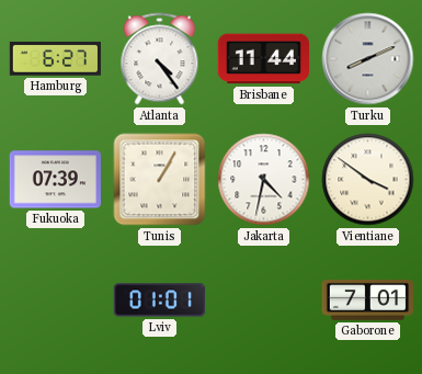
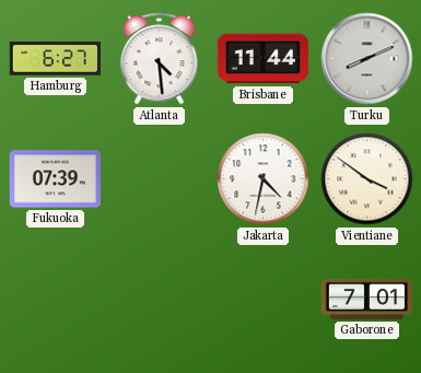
Atlanta: 4:24 -> 4:29 (160, 59)
Tunis: 1:05 -> none (160, 180)
Lviv: 01:01 -> none (159, 301)
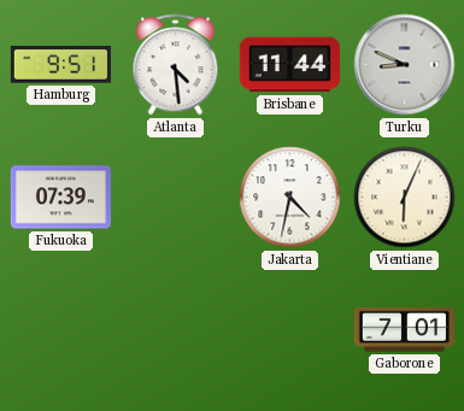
Hamburg: 6:27 -> 9:51 (60, 65)
Turku: 8:11 -> 8:49 (405, 65)
Vientiane: 3:51 -> 6:04 (405, 198)
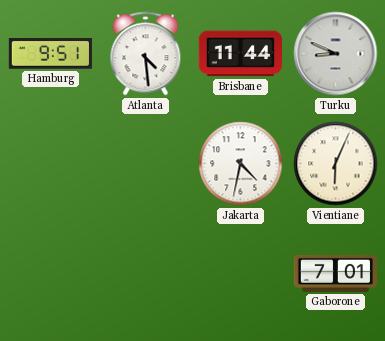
Fukuoka: 07:39 -> none (60, 198)
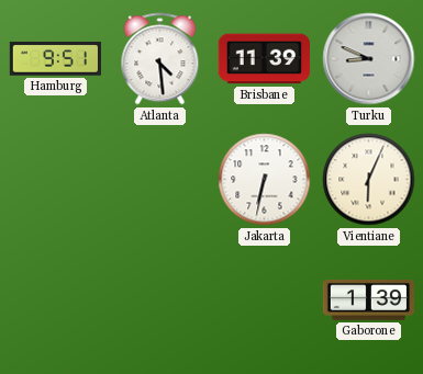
Brisbane: 11:44 -> 11:39 (264, 59)
Jakarta: 4:32 -> 6:32 (265, 180)
Gaborone: 7:01 -> 1:39 (368, 299)
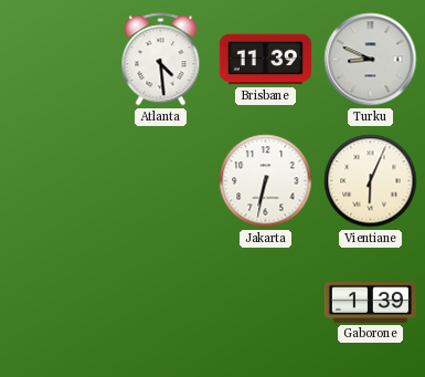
Hamburg: 9:51 -> none (55, 59)
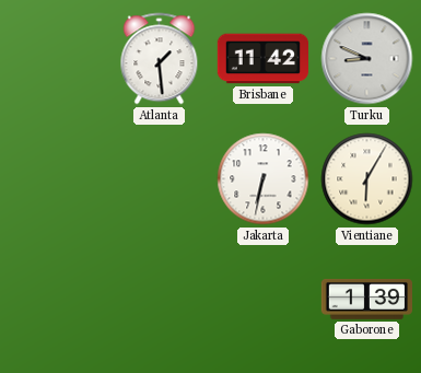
Atlanta: 4:29 -> 1:29 (160, 59)
Brisbane: 11:39 -> 11:42 (262, 59)
Vientiane: 6:04 -> 6:05 (367, 179)
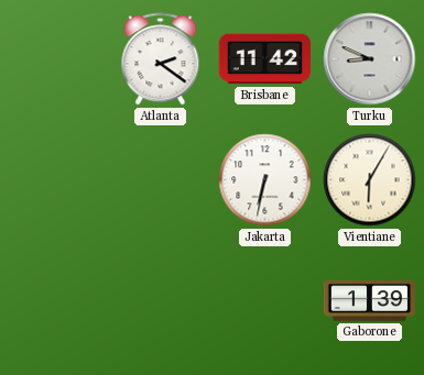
Atlanta: 1:29 -> 2:21 (161, 59)
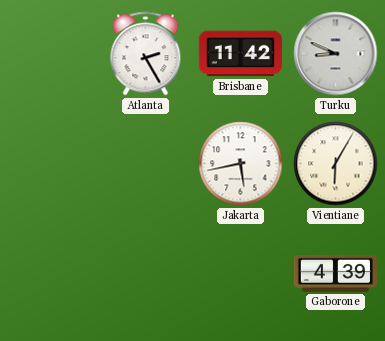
Atlanta: 2:21 -> 2:25 (146, 54)
Jakarta: 6:32 -> 5:43 (241, 164)
Gaborone: 1:39 -> 4:39 (335, 273)
